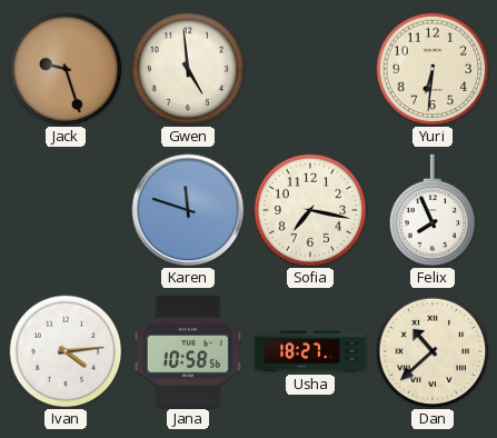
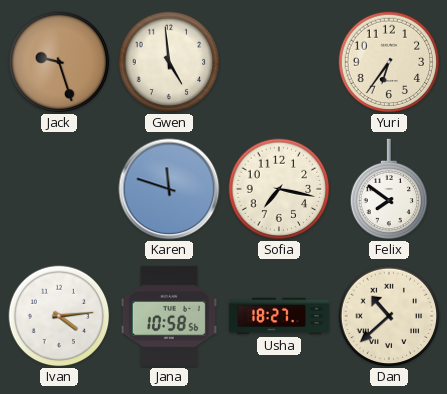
Yuri: 6:31 -> 6:36 (389, 62)
Felix: 7:56 -> 7:51 (389, 189)
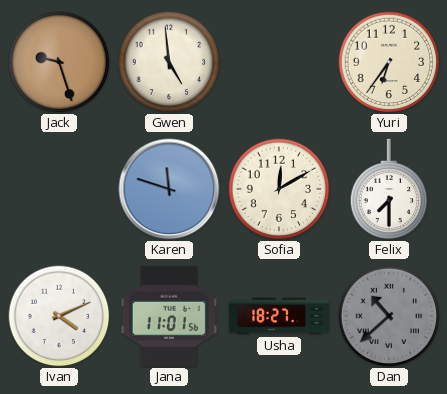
Sofia: 7:17 -> 12:10 (279, 189)
Felix: 7:51 -> 7:30 (389, 189)
Ivan: 4:14 -> 4:11 (59, 316)
Jana: 10:58 -> 11:01 (169, 316)
Dan dial: cream -> grey (389, 316)
